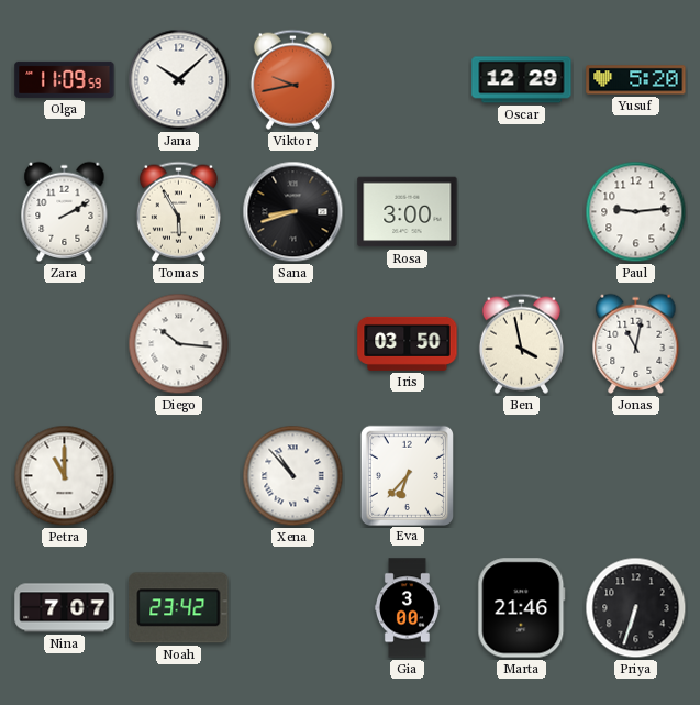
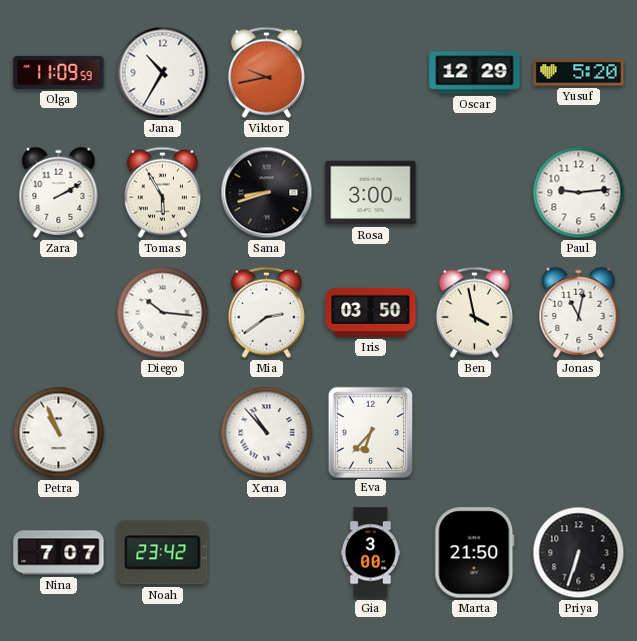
Jana: 10:08 -> 10:35 (163, 73)
Mia: none -> 2:39 (266, 312)
Petra: 11:00 -> 10:56 (59, 433)
Marta: 21:46 -> 21:50 (475, 553)
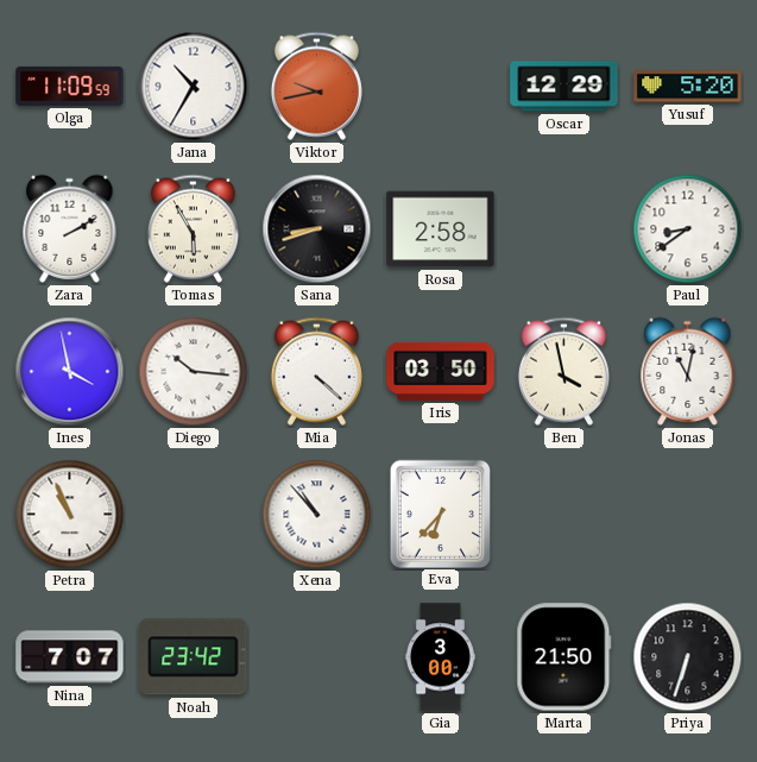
Rosa: 3:00 -> 2:58 (441, 229)
Paul: 9:14 -> 8:39 (688, 229)
Ines: none -> 3:58 (70, 372)
Mia: 2:39 -> 4:22 (316, 371)
